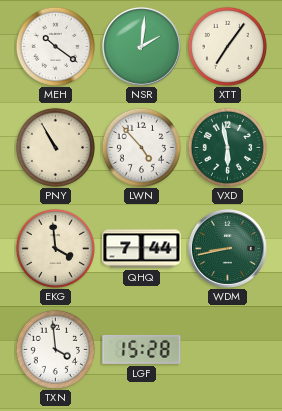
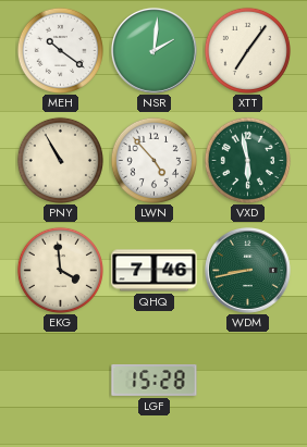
QHQ: 7:44 -> 7:46 (155, 271)
TXN: 3:59 -> none (55, 349)
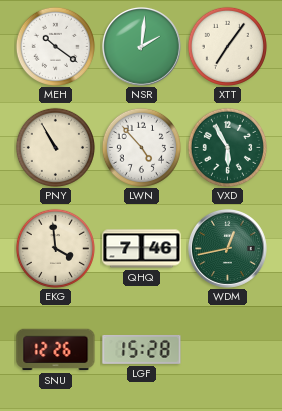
VXD: 5:58 -> 5:55 (227, 147)
WDM: 8:43 -> 12:43 (227, 248)
SNU: none -> 12:26 (56, 350)
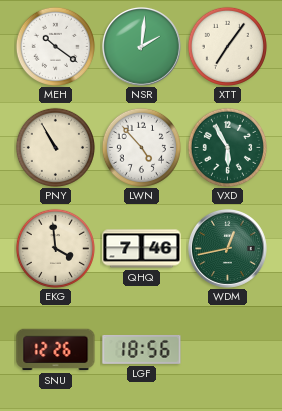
LGF: 15:28 -> 18:56 (142, 349)
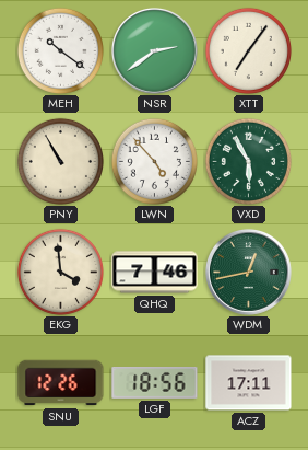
NSR: 2:01 -> 2:39 (154, 50)
ACZ: none -> 17:11 (249, 383)
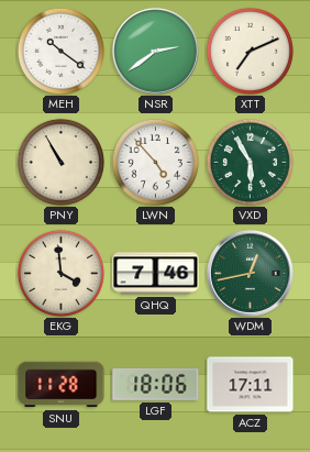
XTT: 7:06 -> 7:11 (250, 51)
SNU: 12:26 -> 11:28 (62, 385)
LGF: 18:56 -> 18:06 (156, 384)
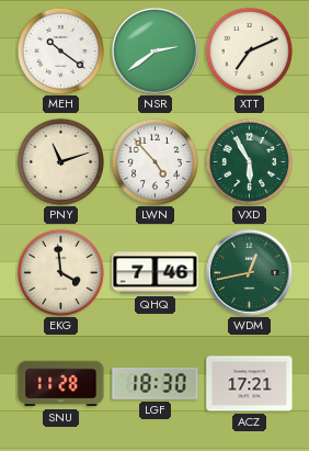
PNY: 10:55 -> 11:12 (60, 161)
LGF: 18:06 -> 18:30 (156, 383)
ACZ: 17:11 -> 17:21 (250, 384)
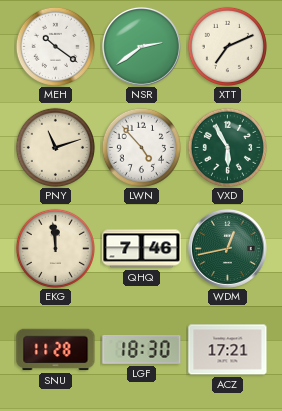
EKG: 3:59 -> 11:59 (55, 248)
